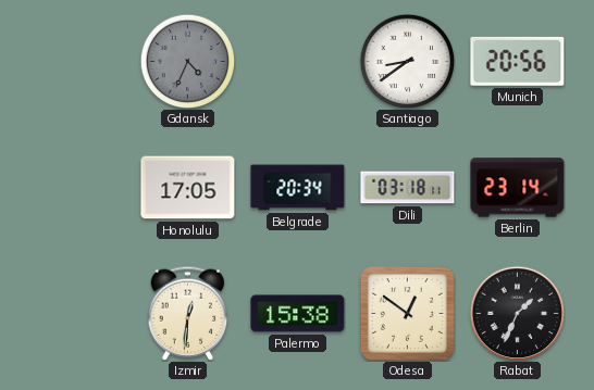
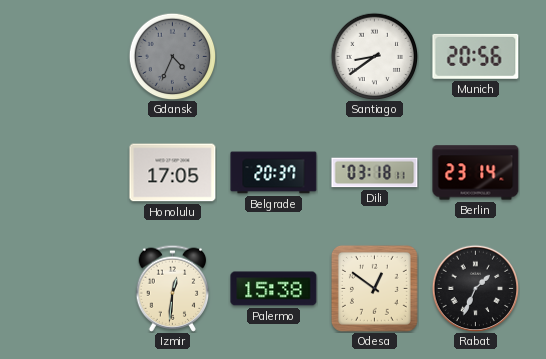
Belgrade: 20:34 -> 20:37 (274, 173)
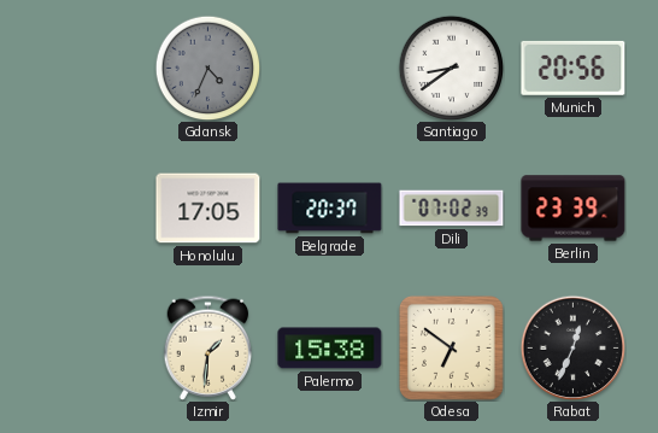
Dili: 03:18 -> 07:02 (452, 209)
Berlin: 23:14 -> 23:39 (574, 209)
Izmir: 12:31 -> 1:31 (208, 347)
Odesa: 12:51 -> 6:51 (451, 347)
Rabat: 1:34 -> 12:34 (572, 347)
